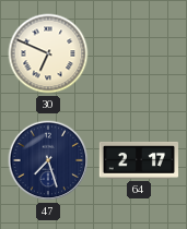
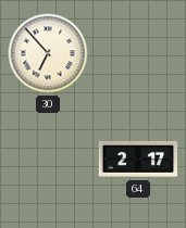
30: 6:49 -> 6:53 (48, 53)
47: 7:27 -> none (48, 160)
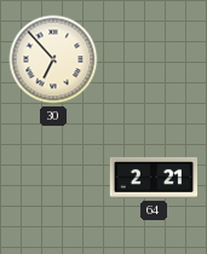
64: 2:17 -> 2:21 (153, 178)
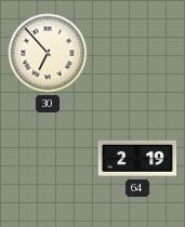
64: 2:21 -> 2:19 (136, 159)
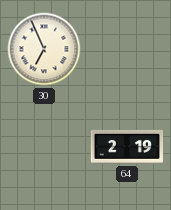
30: 6:53 -> 6:56 (44, 49)
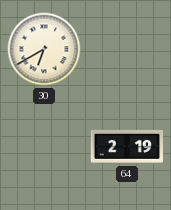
30: 6:56 -> 6:40 (44, 49)
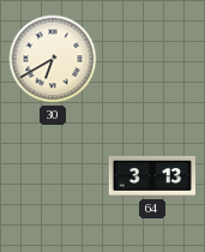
64: 2:19 -> 3:13 (151, 176)
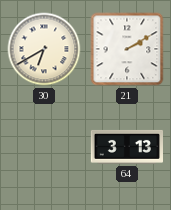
21: none -> 2:10 (127, 49)
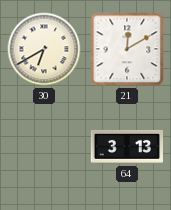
21: 2:10 -> 12:10 (127, 49)
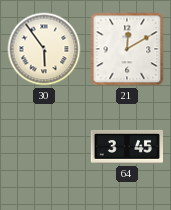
30: 6:40 -> 5:54 (44, 49)
64: 3:13 -> 3:45 (126, 147)
